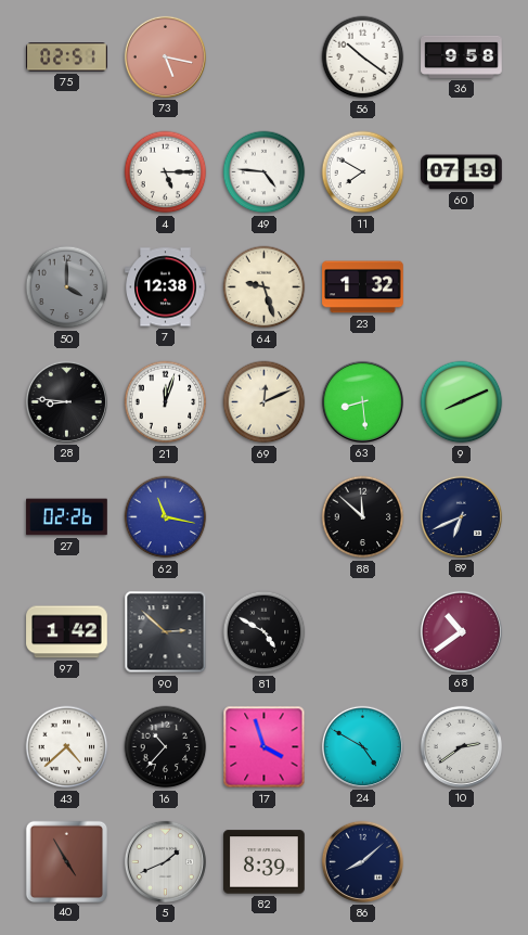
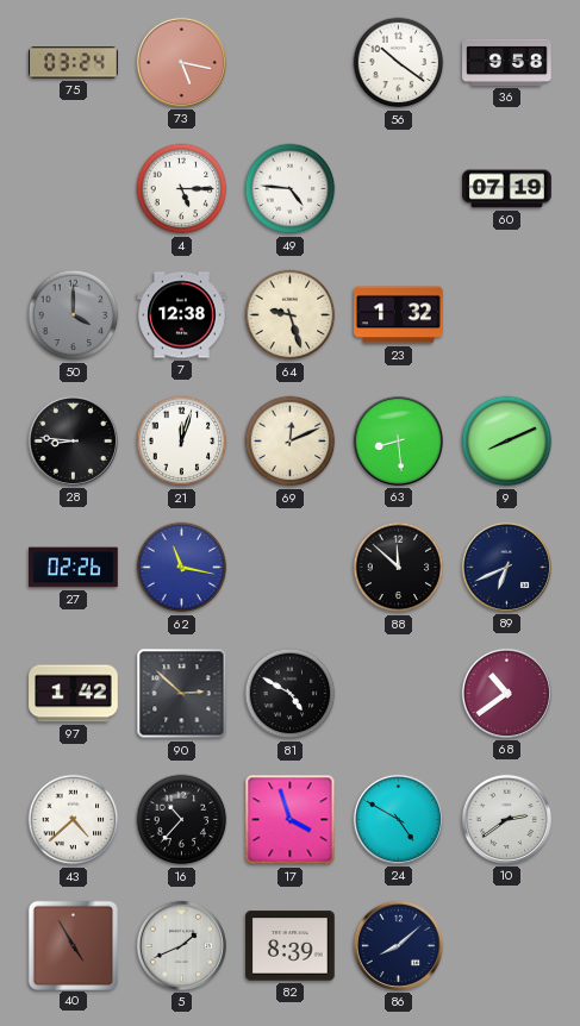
75: 02:51 -> 03:24 (74, 63)
11: 7:50 -> none (363, 172)
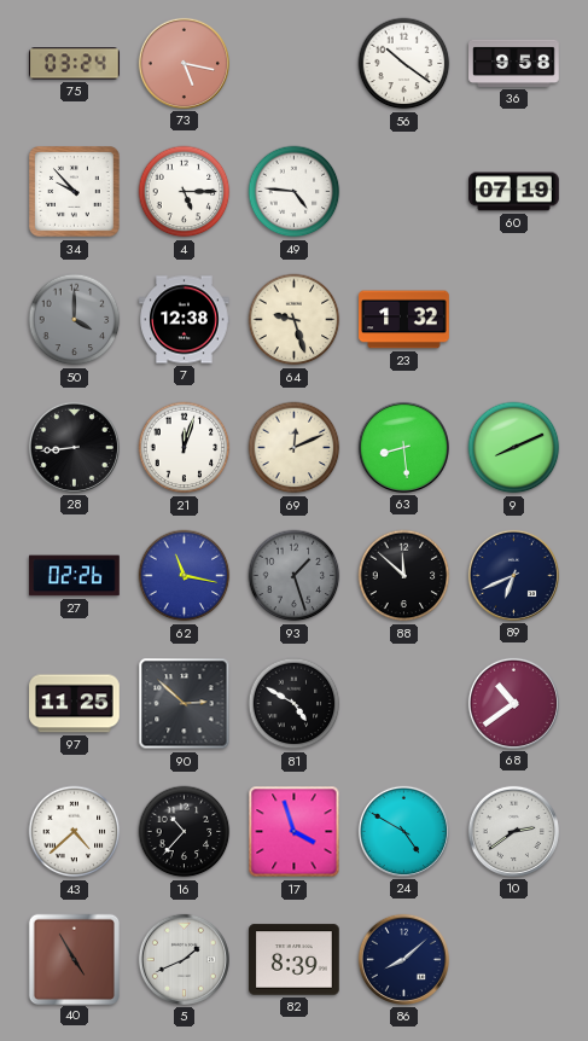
34: none -> 9:53 (75, 192)
28: 8:46 -> 8:44 (74, 447)
93: none -> 1:27 (295, 576)
97: 1:42 -> 11:25 (75, 704)
